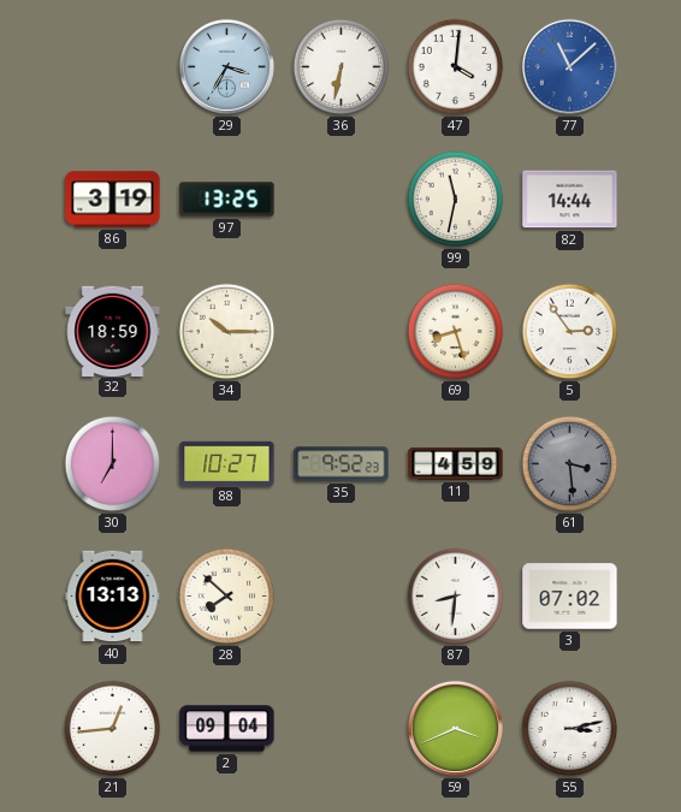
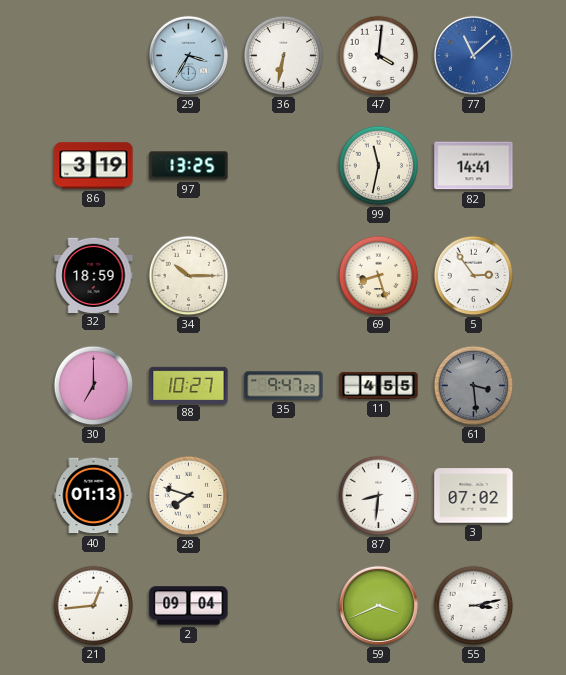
82: 14:44 -> 14:41 (474, 166)
35: 9:52 -> 9:47 (284, 386)
11: 4:59 -> 4:55 (379, 385)
40: 13:13 -> 01:13 (94, 496)
28: 7:52 -> 7:48 (189, 496)
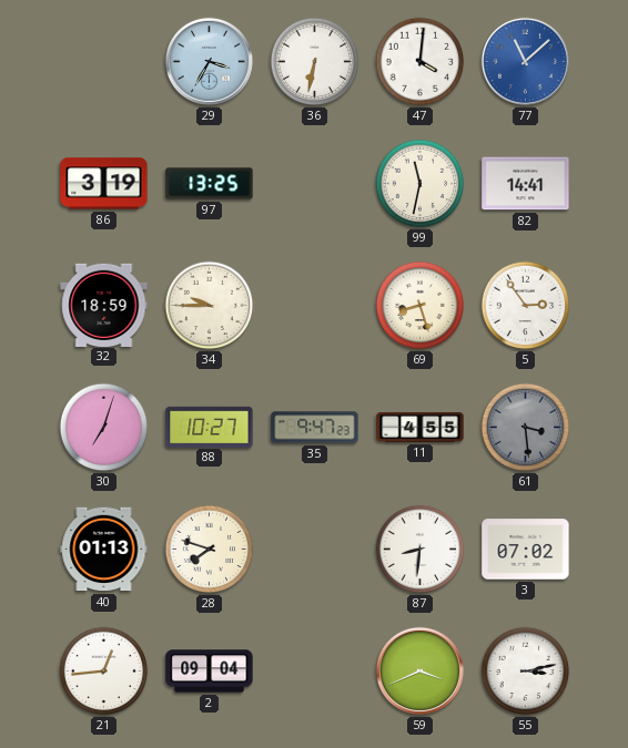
34: 10:15 -> 9:45 (210, 306)
30: 7:00 -> 7:03 (104, 428)
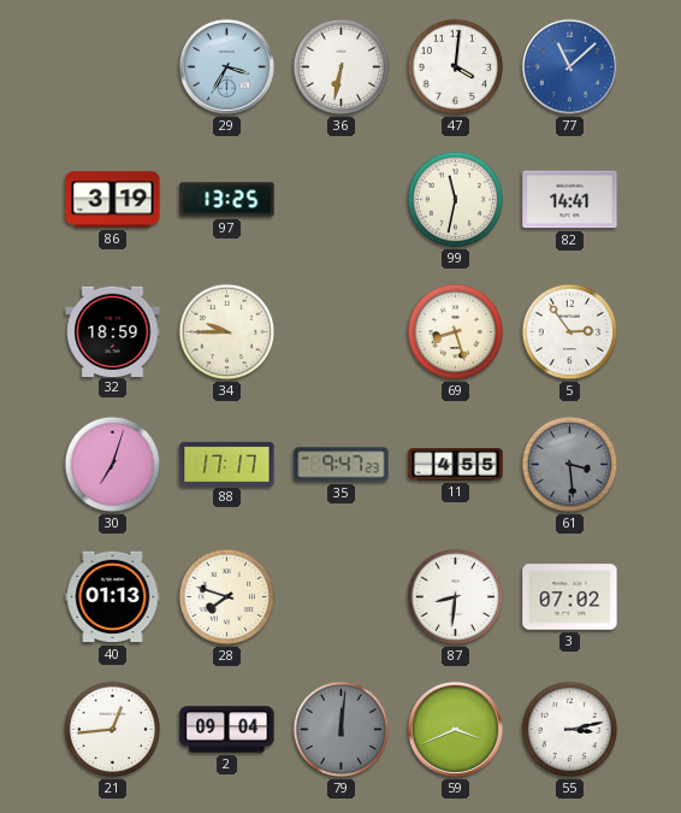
88: 10:27 -> 17:17 (227, 464)
79: none -> 12:01 (342, 730)
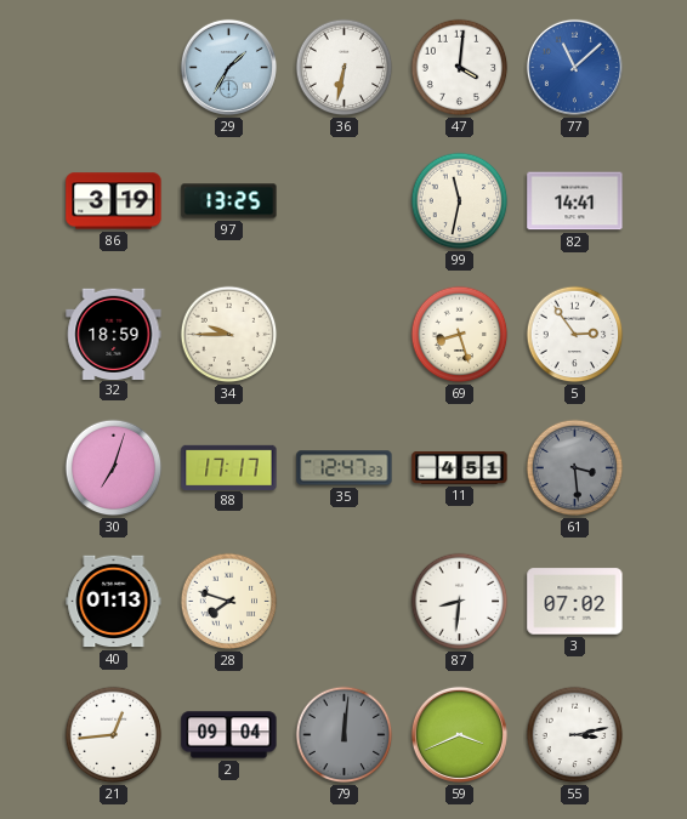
29: 3:35 -> 1:35 (228, 67)
35: 9:47 -> 12:47 (345, 468)
11: 4:55 -> 4:51 (460, 467)
